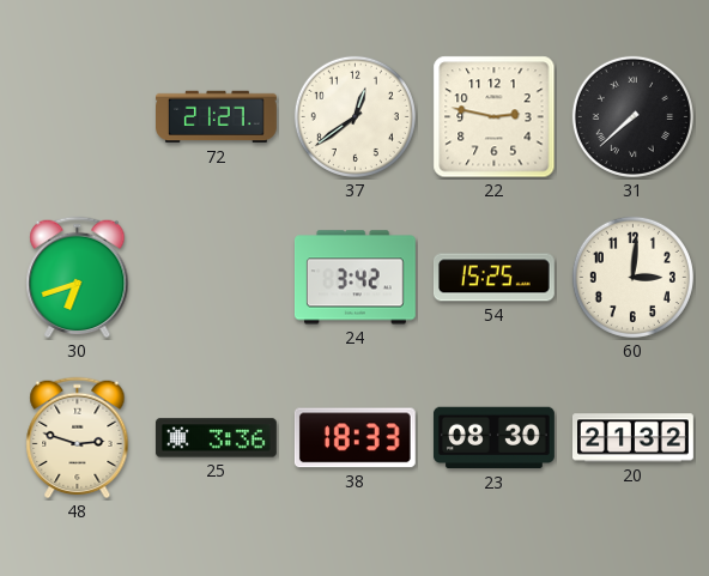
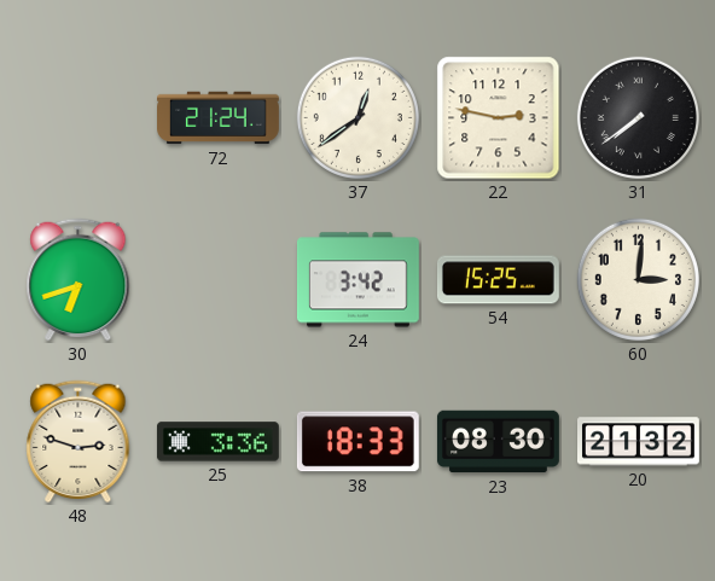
72: 21:27 -> 21:24 (219, 118)
31: 7:38 -> 7:39 (638, 117)
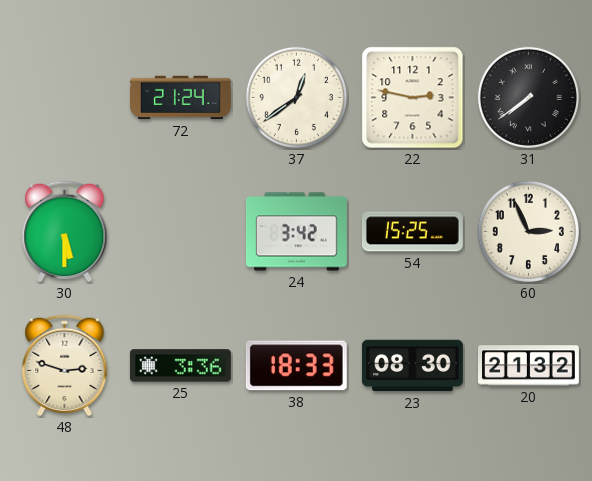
30: 6:42 -> 5:30 (65, 232)
60: 3:01 -> 2:56 (528, 231)
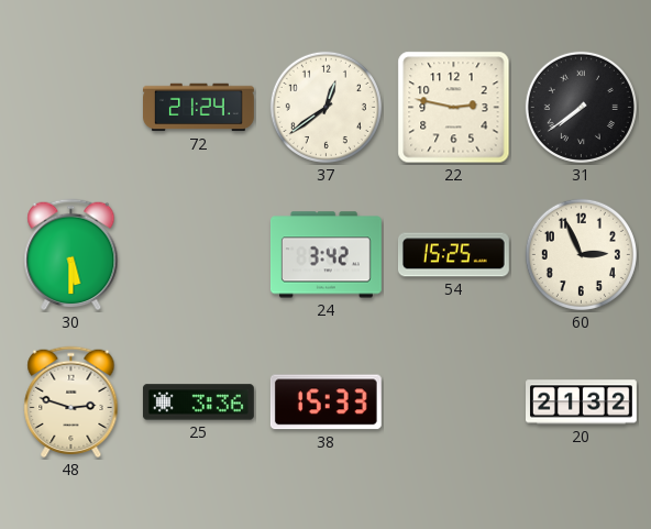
38: 18:33 -> 15:33 (325, 403)
23: 08:30 -> none (412, 366)
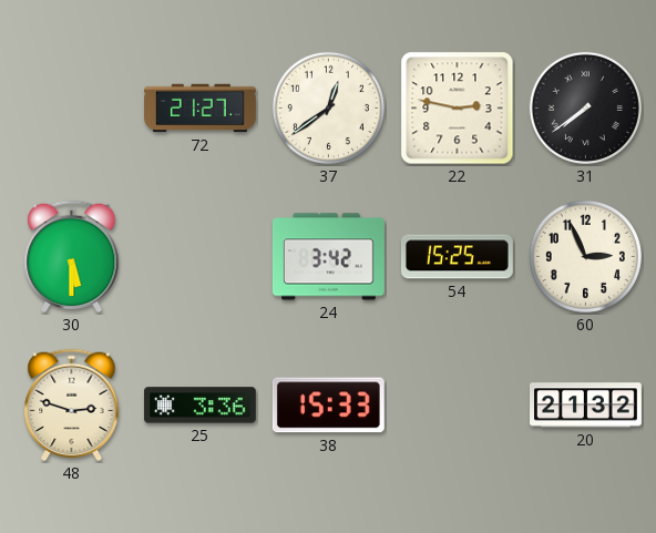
72: 21:24 -> 21:27 (201, 109)
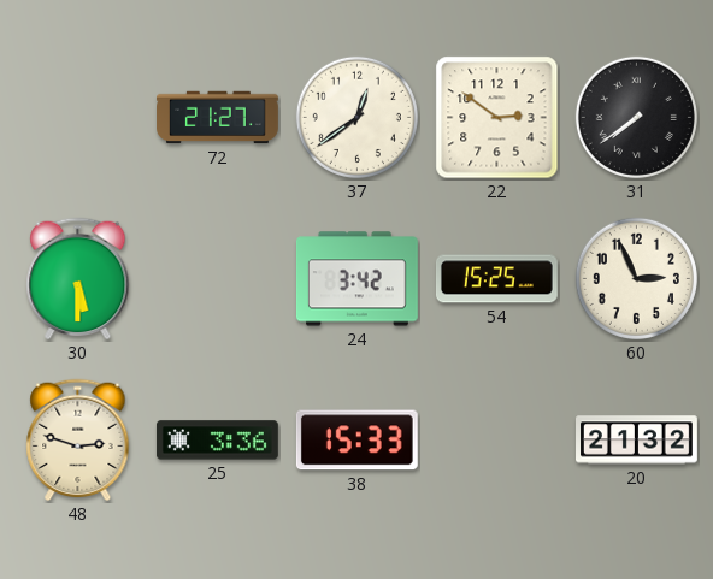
22: 2:47 -> 2:51 (497, 118)
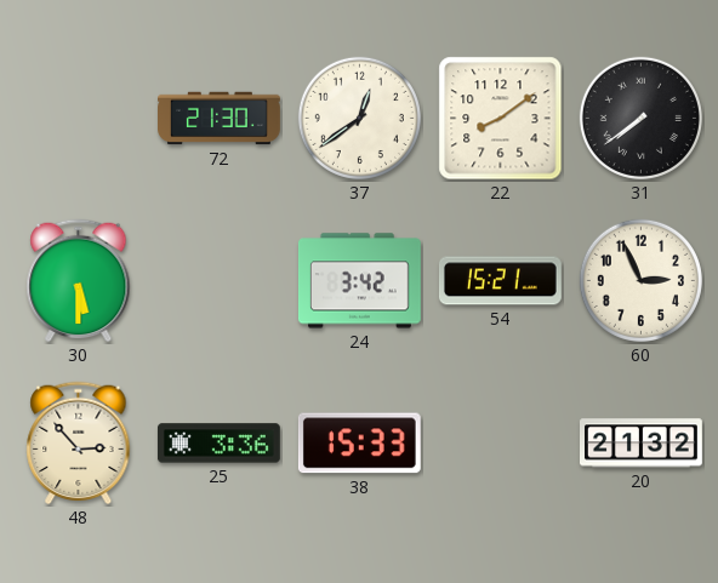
72: 21:27 -> 21:30 (220, 119)
22: 2:51 -> 8:09 (501, 119)
54: 15:25 -> 15:21 (500, 281)
48: 2:48 -> 2:53 (79, 444)
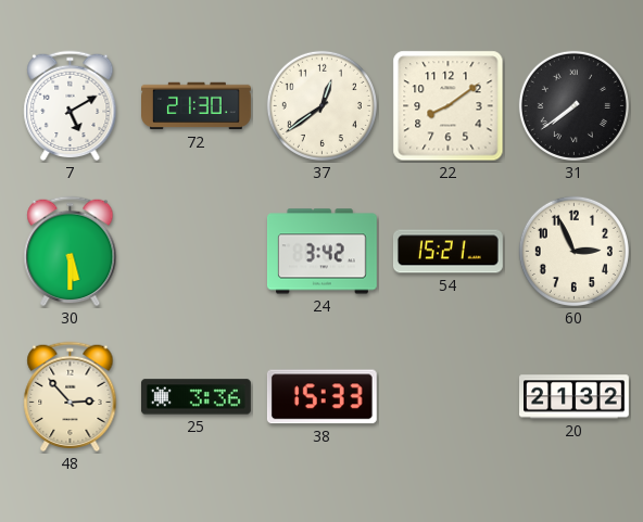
7: none -> 5:10 (71, 106)
